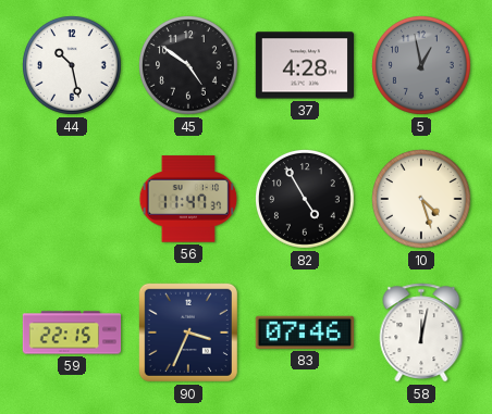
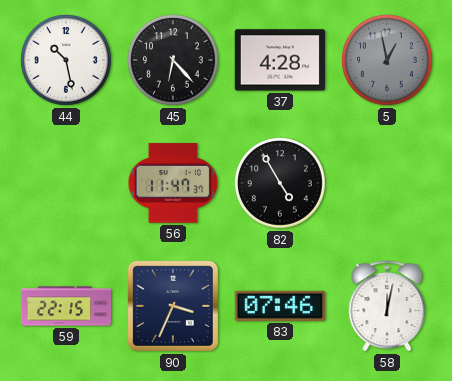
45: 4:51 -> 6:23 (174, 61)
10: 4:27 -> none (422, 200)
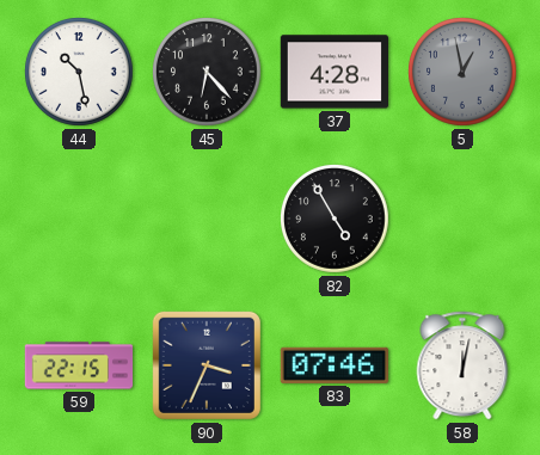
56: 11:47 -> none (173, 183)
